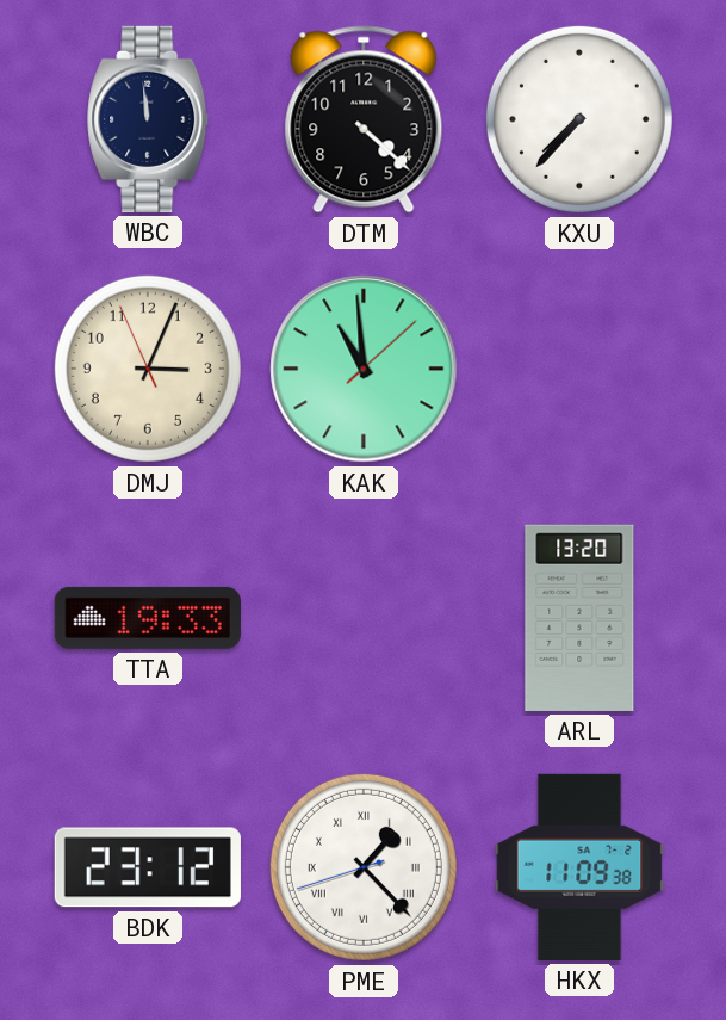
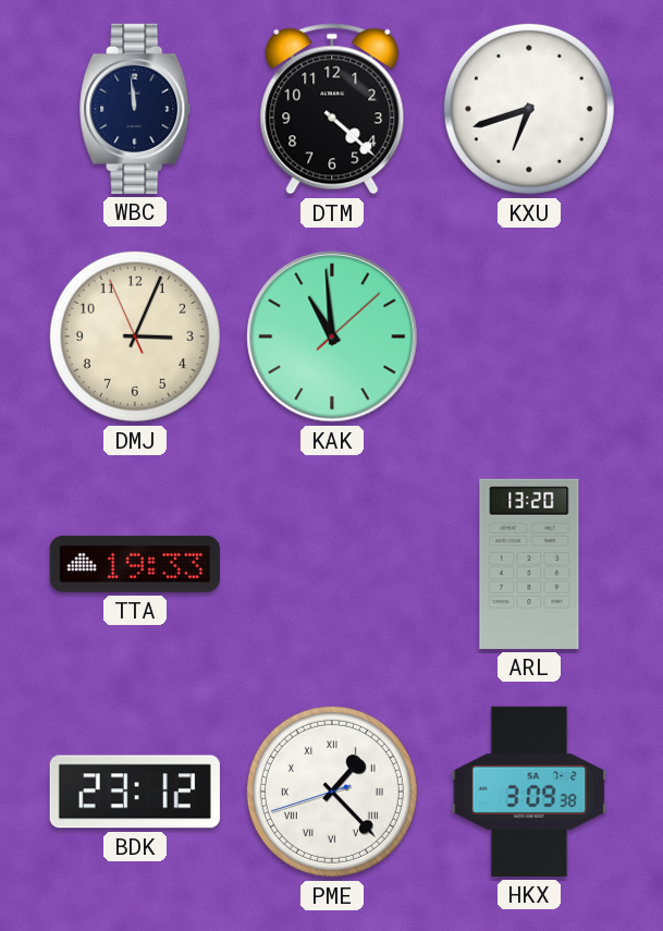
KXU: 7:37 -> 6:42 (529, 109)
HKX: 11:09 -> 3:09 (529, 792)
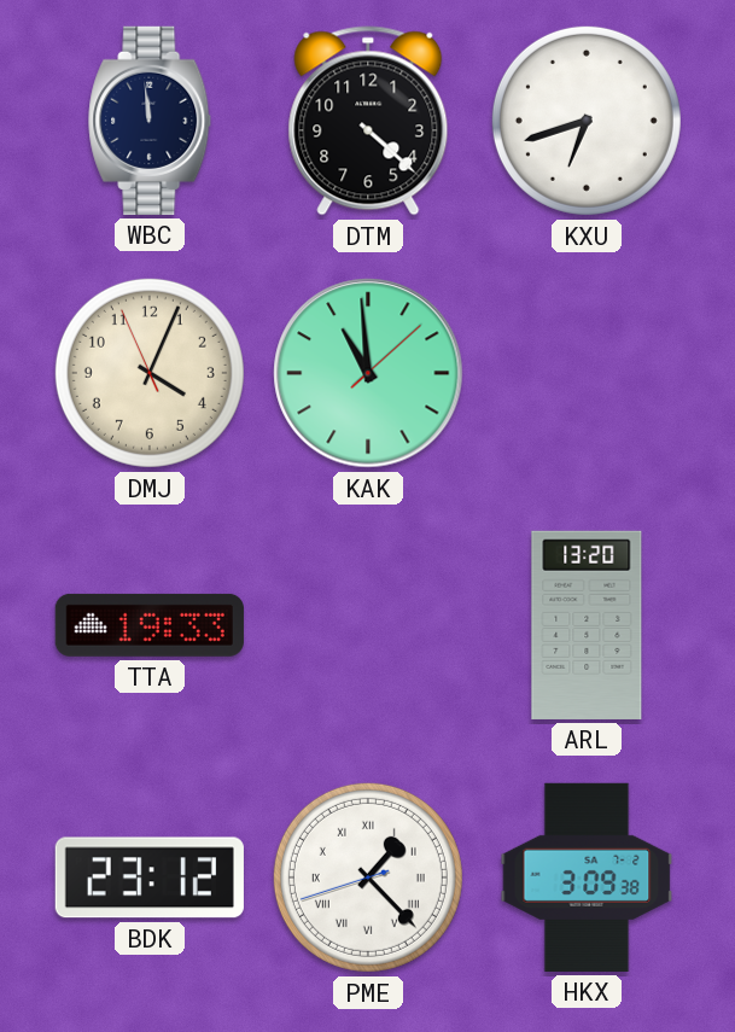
DMJ: 3:03 -> 4:03 (150, 373)
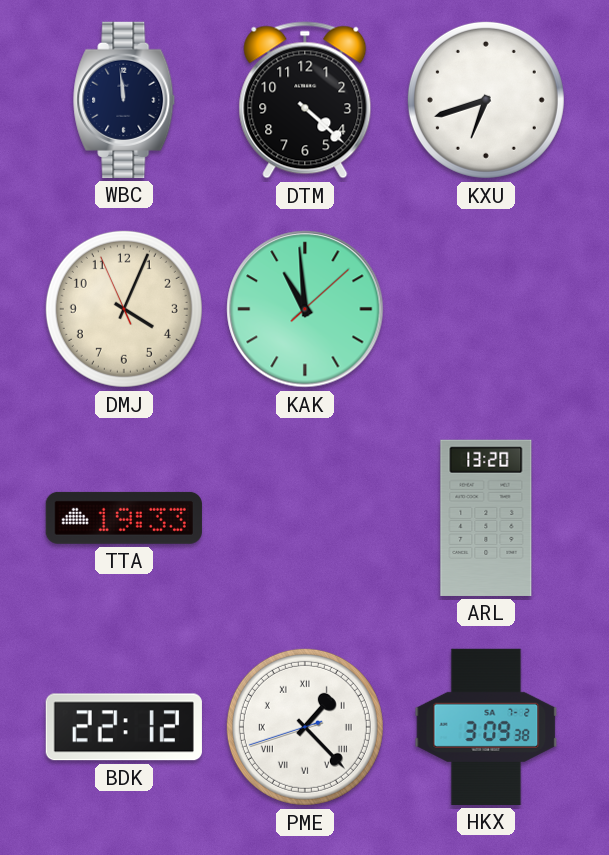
BDK: 23:12 -> 22:12 (124, 727)
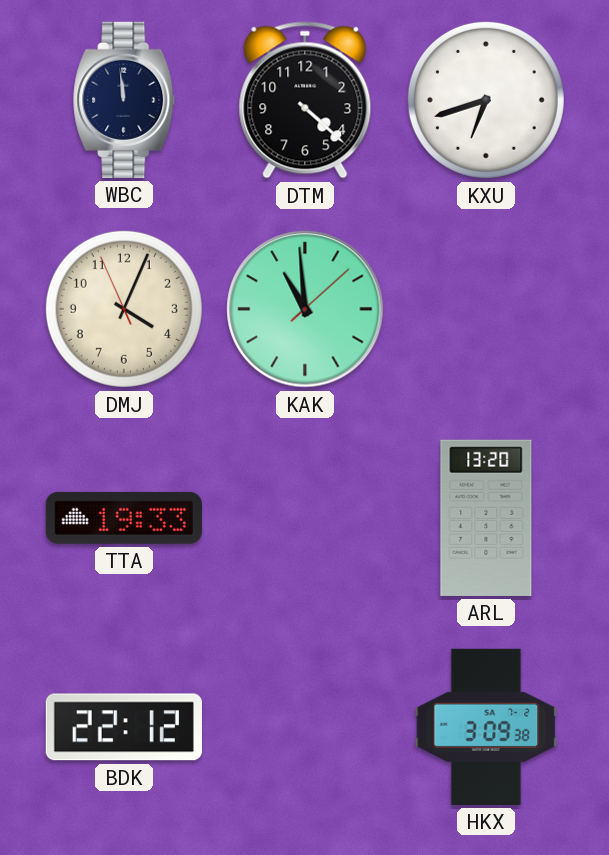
PME: 1:22 -> none (305, 727)
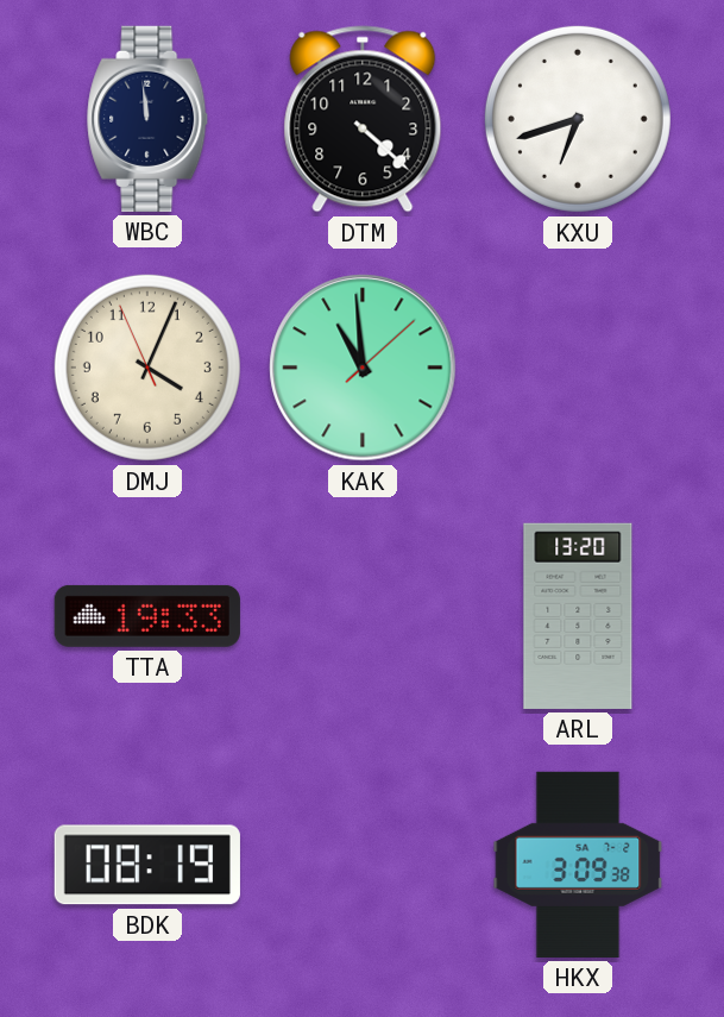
BDK: 22:12 -> 08:19 (147, 865)
